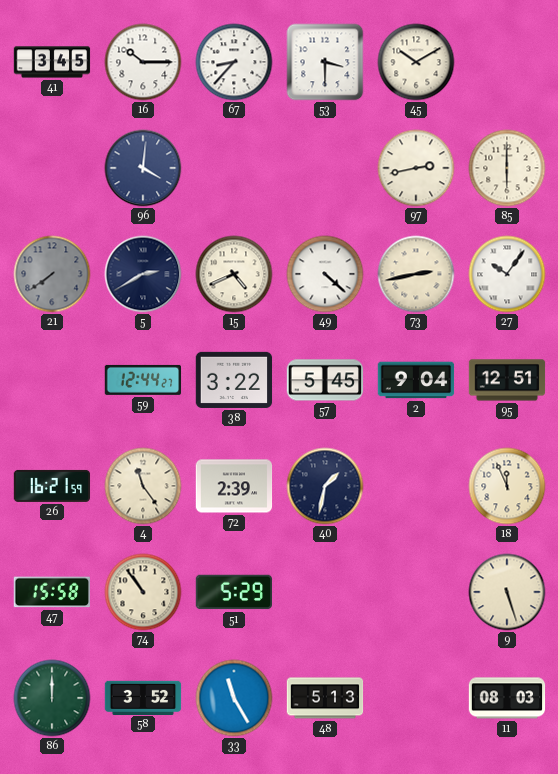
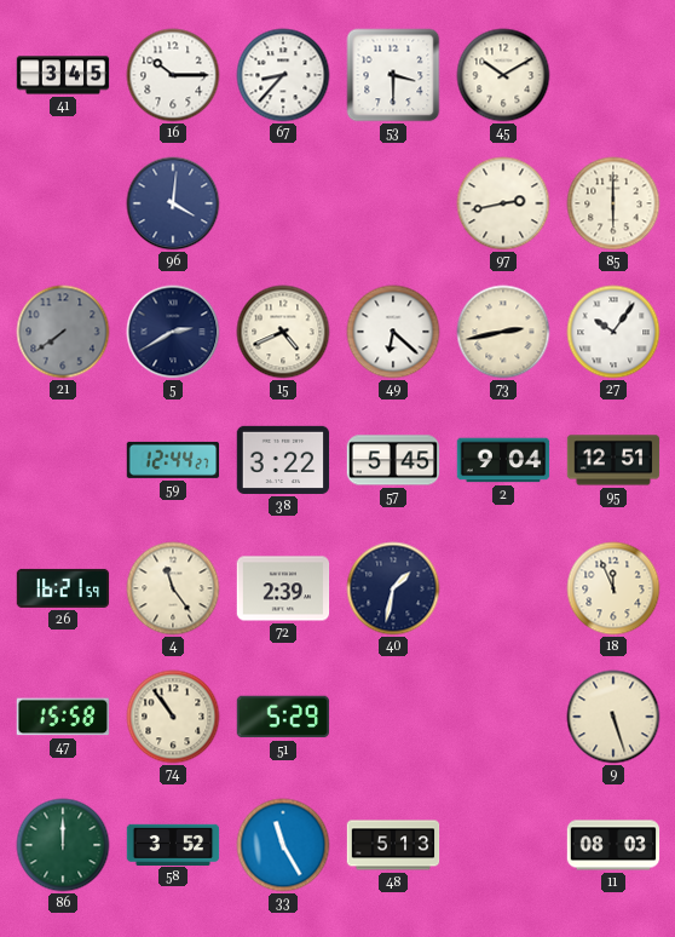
49: 4:22 -> 6:22 (393, 332)
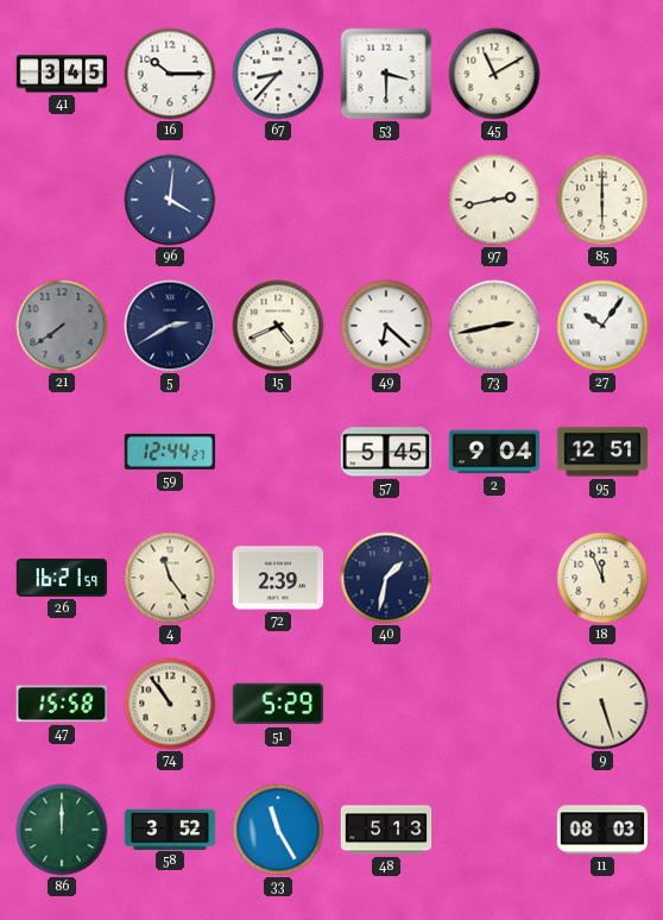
45: 10:10 -> 11:10 (494, 74)
38: 3:22 -> none (283, 460)
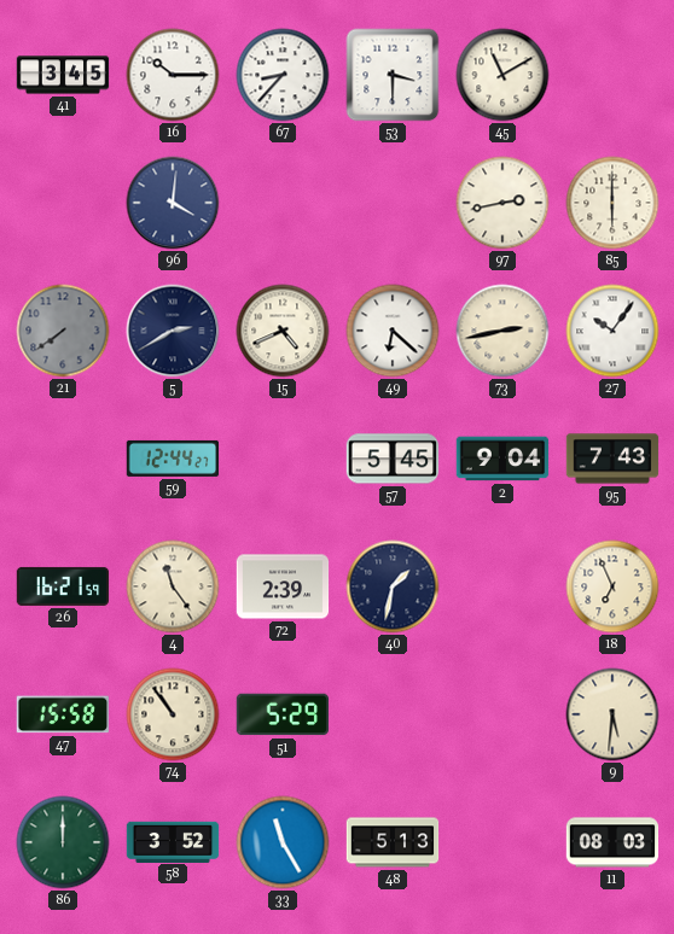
95: 12:51 -> 7:43 (612, 459)
18: 11:56 -> 6:56 (612, 586)
9: 5:27 -> 5:31 (612, 714)
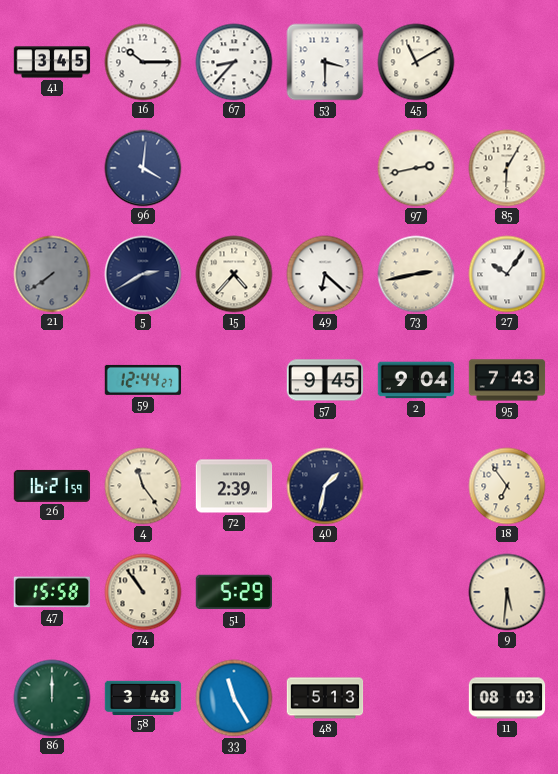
85: 6:00 -> 6:05 (507, 168)
15: 4:41 -> 4:37 (234, 274)
57: 5:45 -> 9:45 (325, 380)
18: 6:56 -> 6:54 (507, 486)
58: 3:52 -> 3:48 (143, 697)
